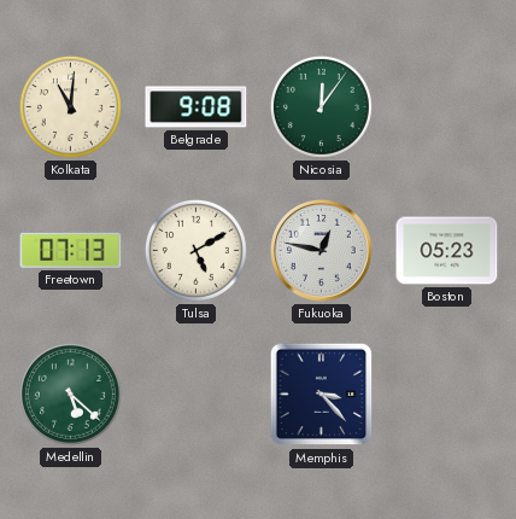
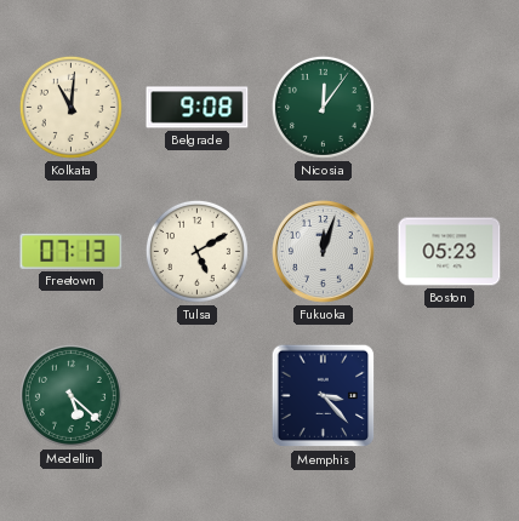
Fukuoka: 12:47 -> 12:03 (324, 252)
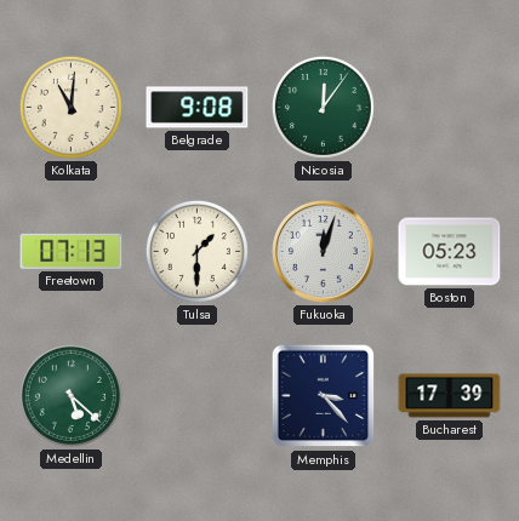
Tulsa: 5:10 -> 1:30 (196, 251)
Bucharest: none -> 17:39 (450, 396)
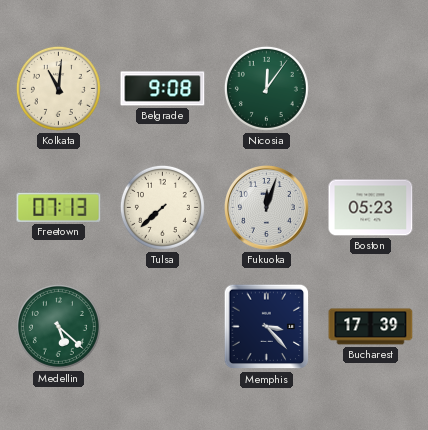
Tulsa: 1:30 -> 7:38 (162, 207)
